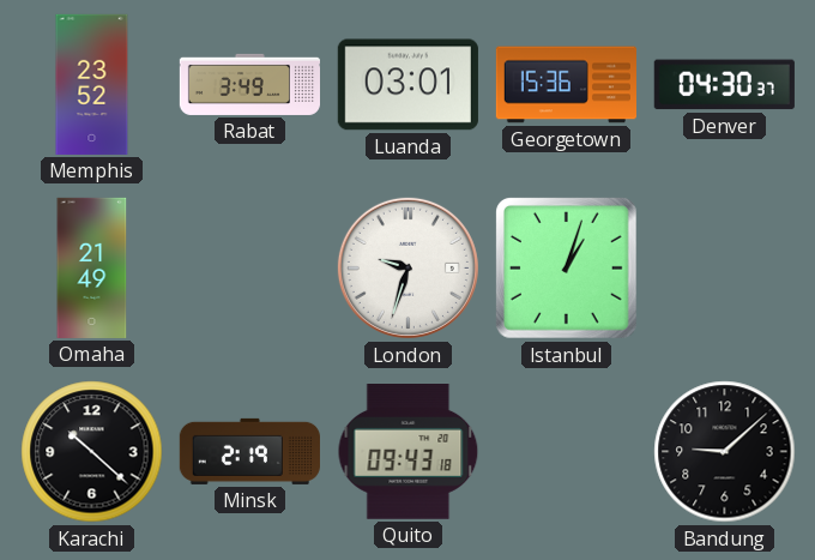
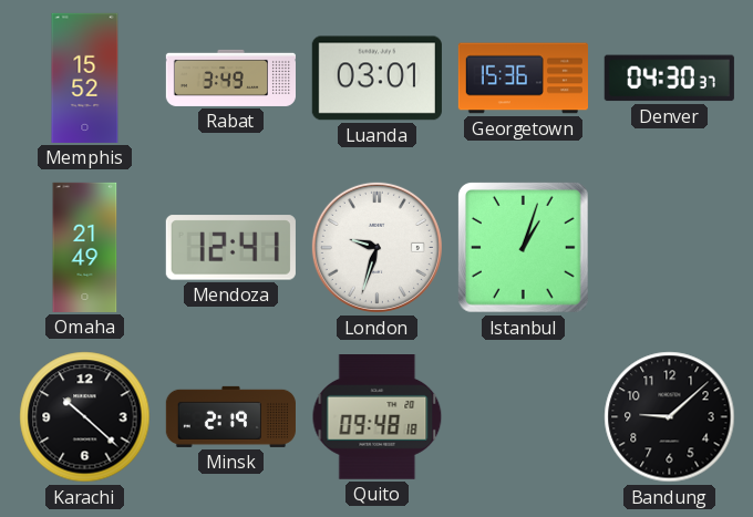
Memphis: 23:52 -> 15:52 (85, 77)
Mendoza: none -> 12:41 (230, 248)
Quito: 09:43 -> 09:48 (378, 417)
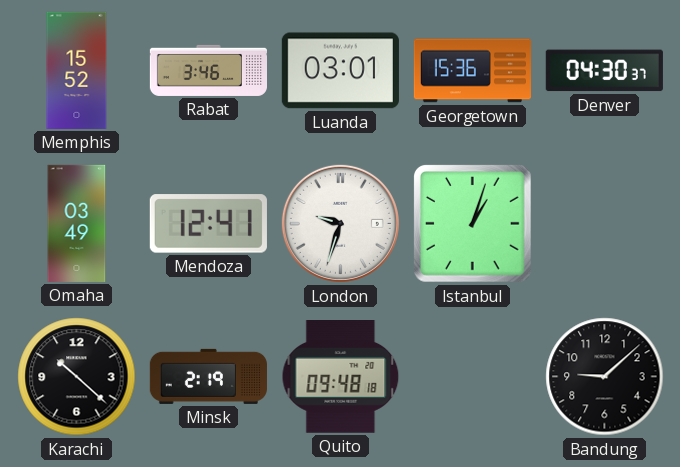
Rabat: 3:49 -> 3:46 (208, 70)
Omaha: 21:49 -> 03:49 (77, 223)
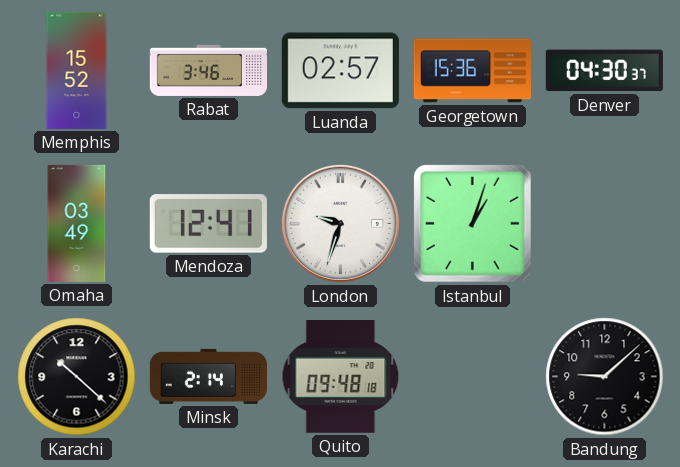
Luanda: 03:01 -> 02:57 (340, 71)
Minsk: 2:19 -> 2:14 (208, 376)
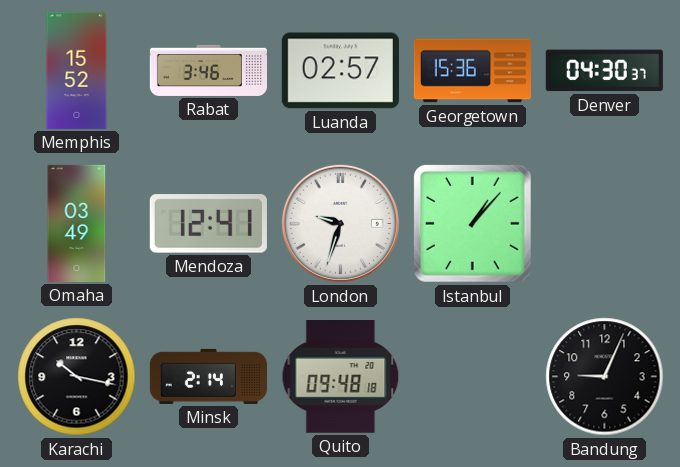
Istanbul: 1:03 -> 1:07 (472, 223)
Karachi: 10:22 -> 10:17 (77, 377)
Bandung: 9:08 -> 9:04 (605, 377)
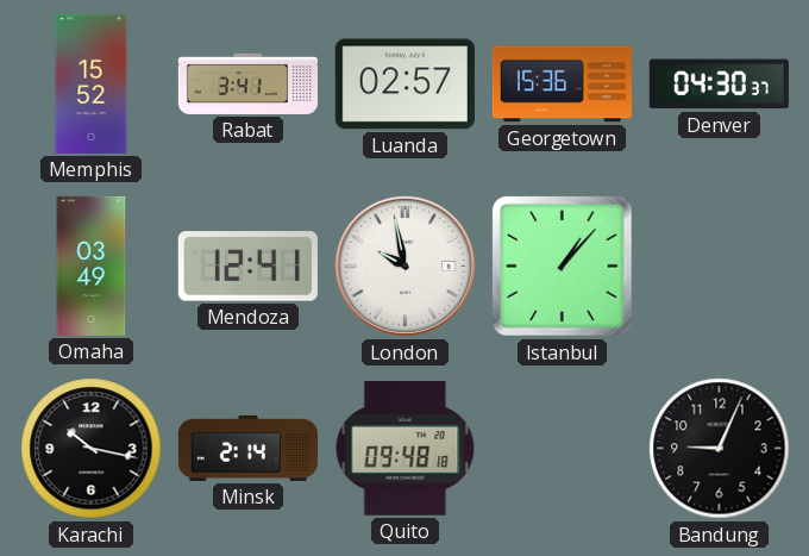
Rabat: 3:46 -> 3:41 (247, 83)
London: 9:33 -> 9:58 (404, 265)
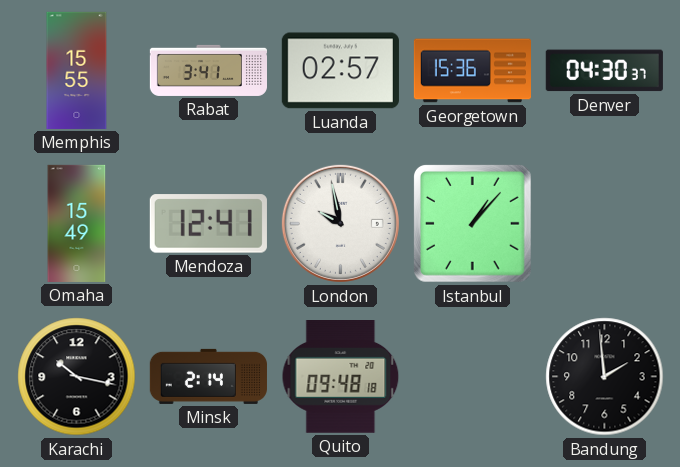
Memphis: 15:52 -> 15:55 (77, 70)
Omaha: 03:49 -> 15:49 (77, 223)
Bandung: 9:04 -> 1:59 (605, 377)
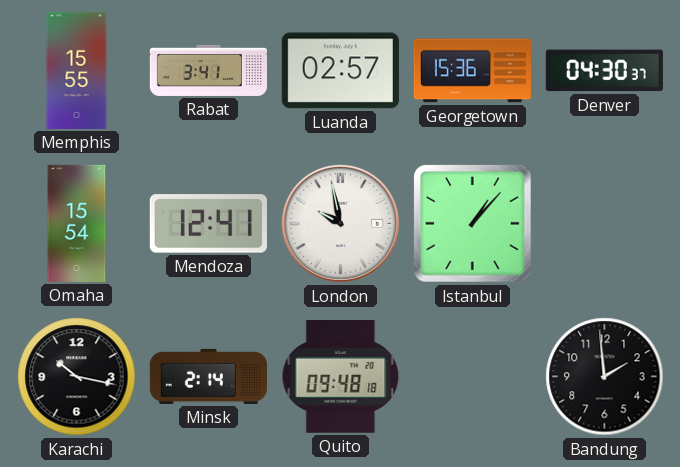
Omaha: 15:49 -> 15:54 (77, 223)
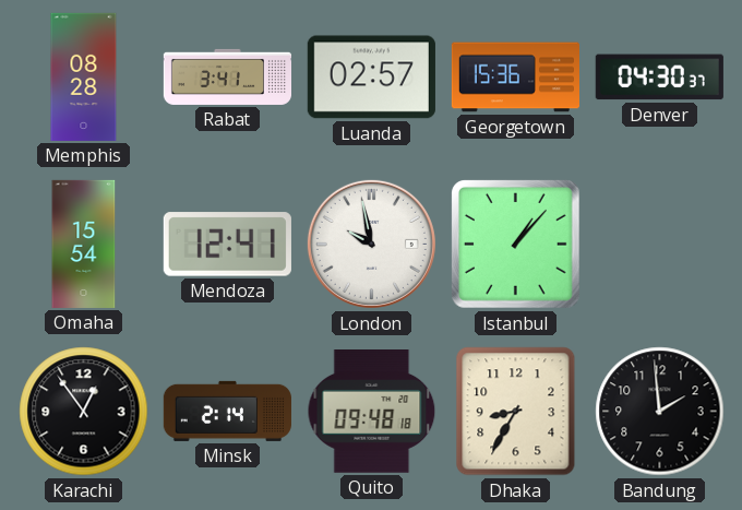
Memphis: 15:55 -> 08:28 (84, 76)
Karachi: 10:17 -> 12:54 (84, 412)
Dhaka: none -> 8:35 (516, 412)
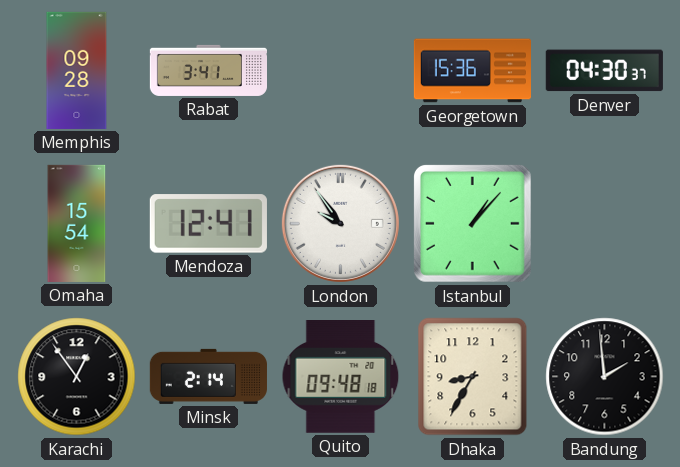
Memphis: 08:28 -> 09:28 (77, 70)
Luanda: 02:57 -> none (371, 78)
London: 9:58 -> 9:54 (340, 223)
